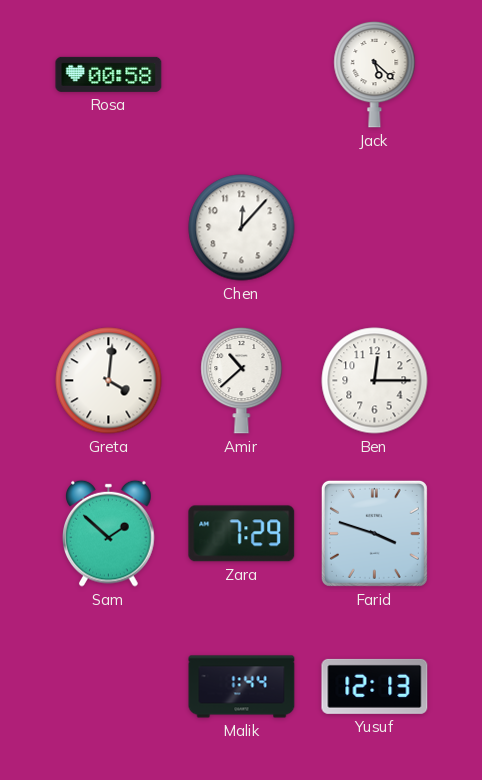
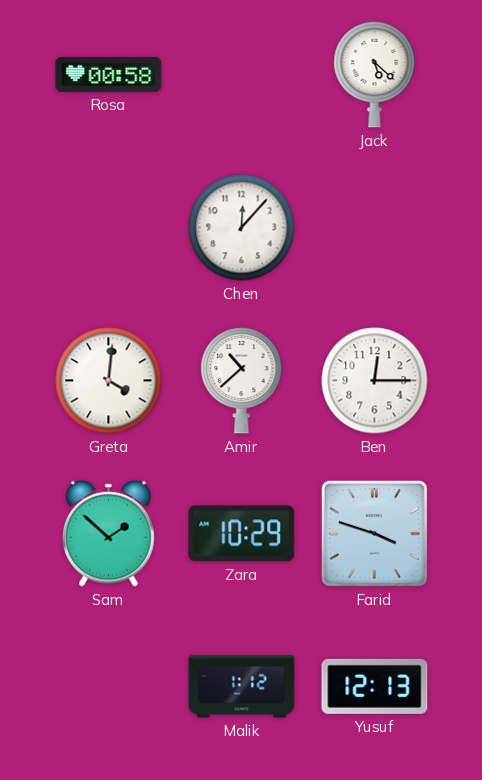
Zara: 7:29 -> 10:29 (242, 534)
Malik: 1:44 -> 1:12 (242, 687)
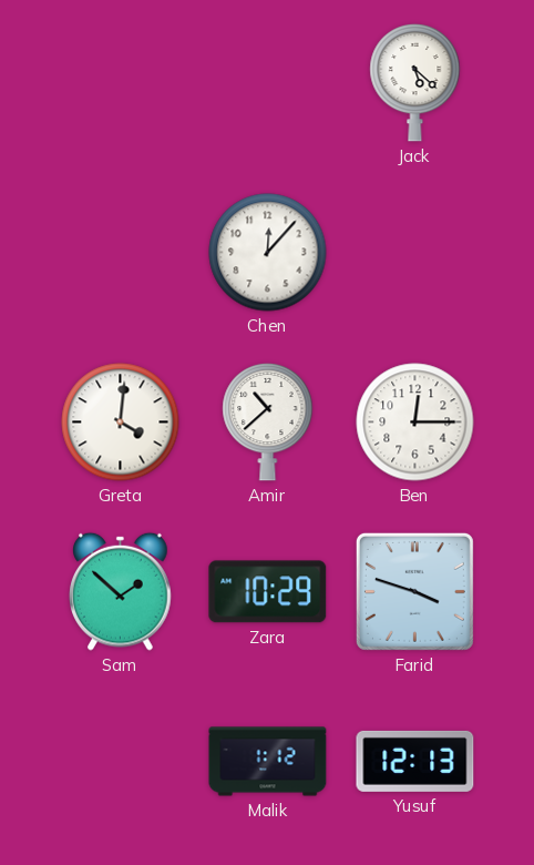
Rosa: 00:58 -> none (109, 74)
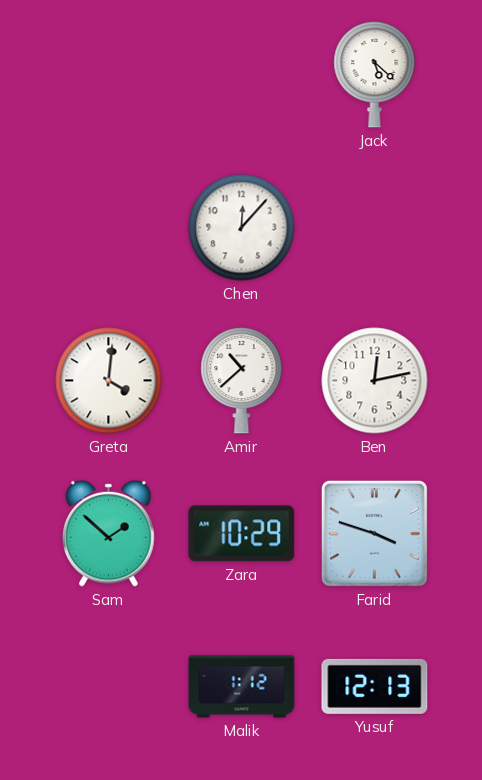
Ben: 12:15 -> 12:13 (375, 381)
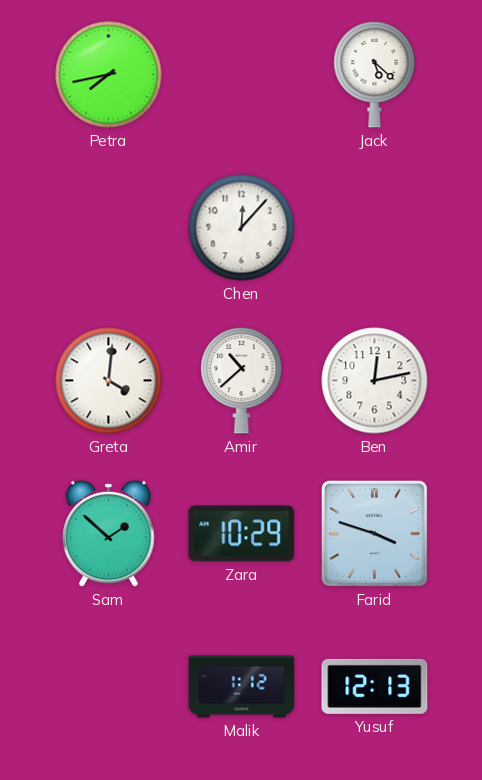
Petra: none -> 7:43 (109, 75)
